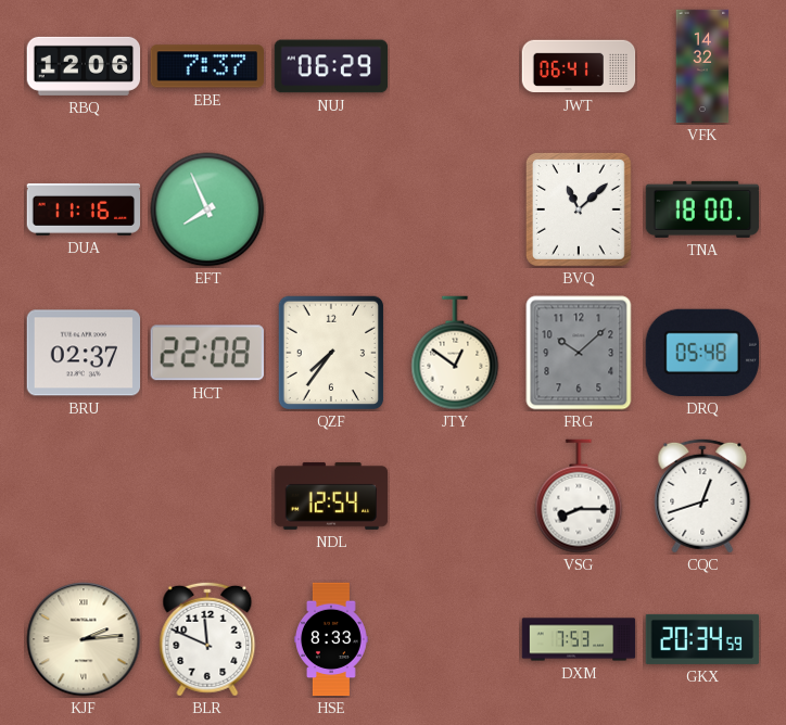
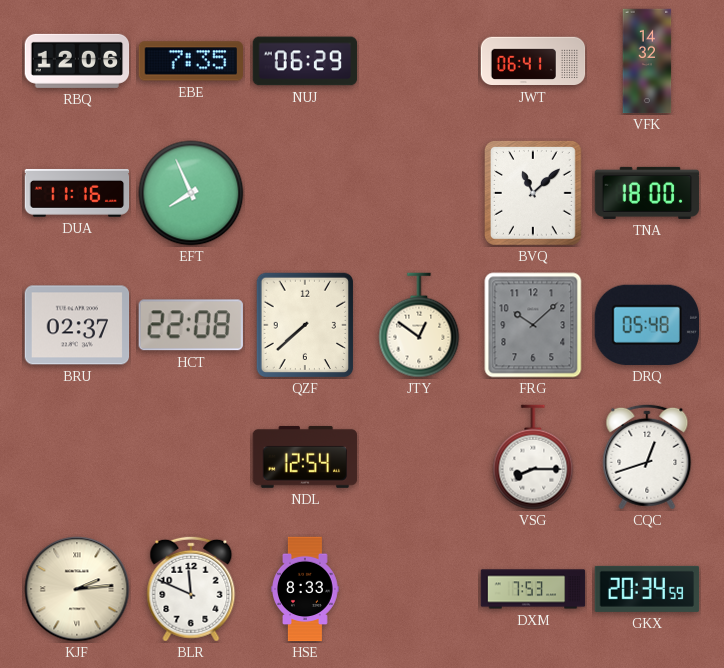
EBE: 7:37 -> 7:35 (191, 61)
QZF: 7:36 -> 7:38 (305, 325)
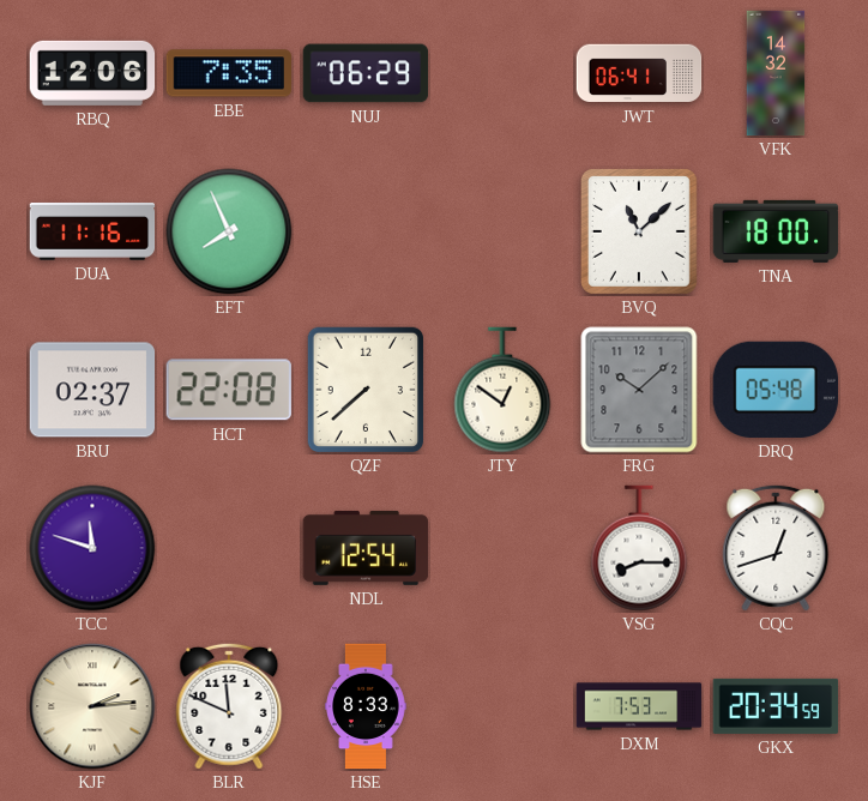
TCC: none -> 11:48 (92, 548)
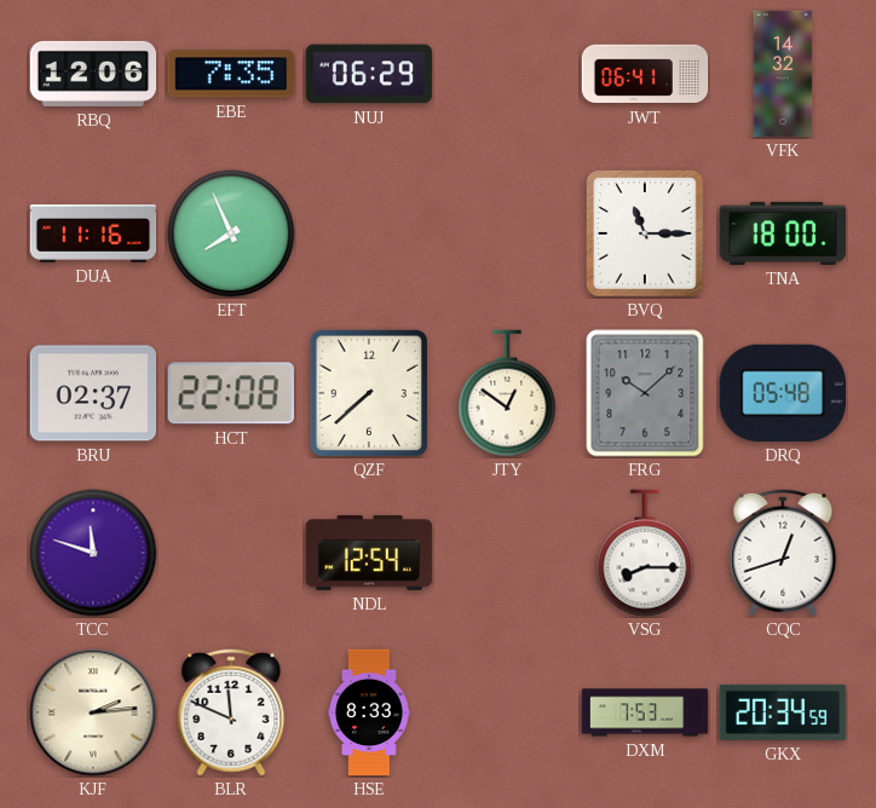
BVQ: 11:08 -> 11:15 (645, 233)
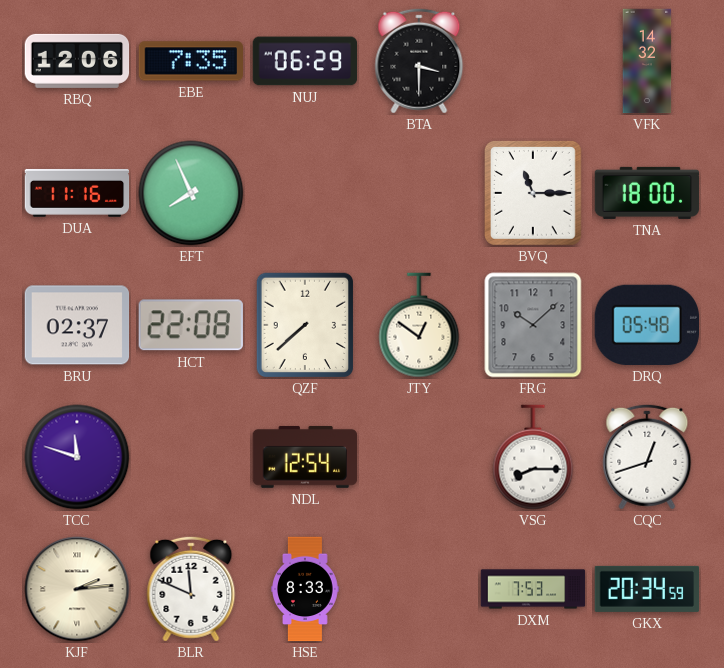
BTA: none -> 3:30 (419, 61)
JWT: 06:41 -> none (645, 74)
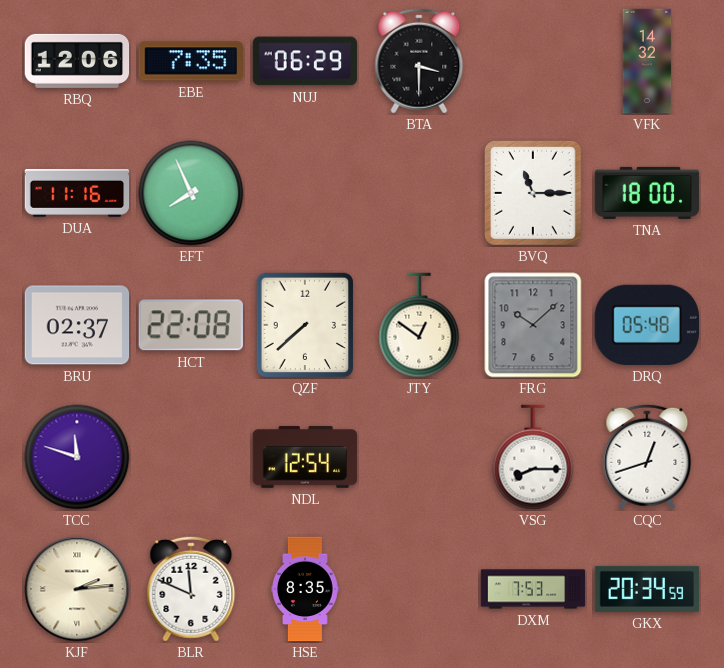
HSE: 8:33 -> 8:35 (306, 589)
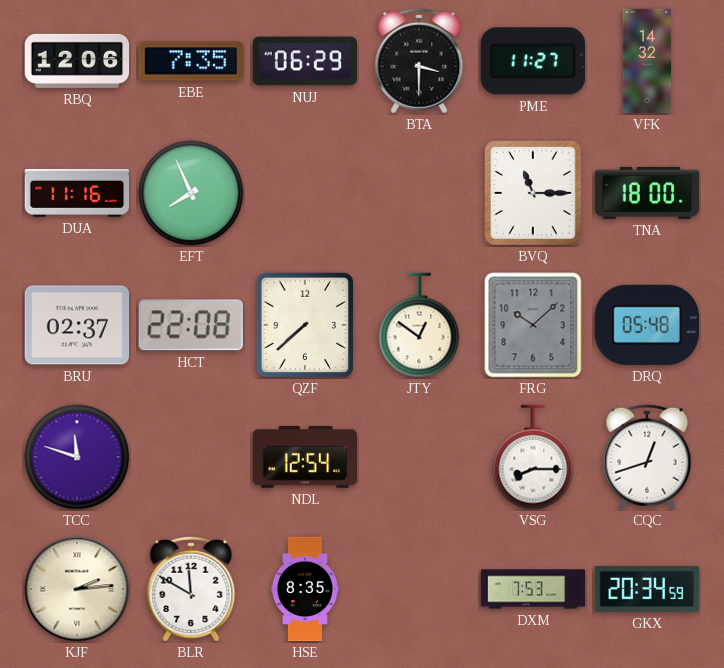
PME: none -> 11:27 (533, 61)
BLR: 11:49 -> 11:50 (191, 589)
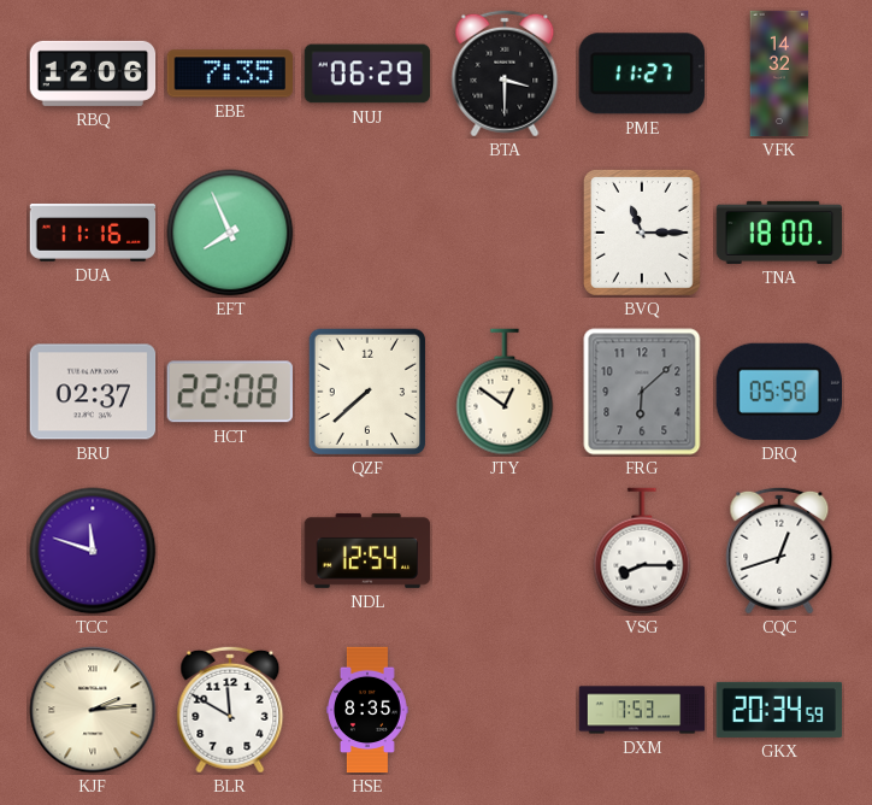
FRG: 10:08 -> 6:08 (642, 392)
DRQ: 05:48 -> 05:58 (778, 392)
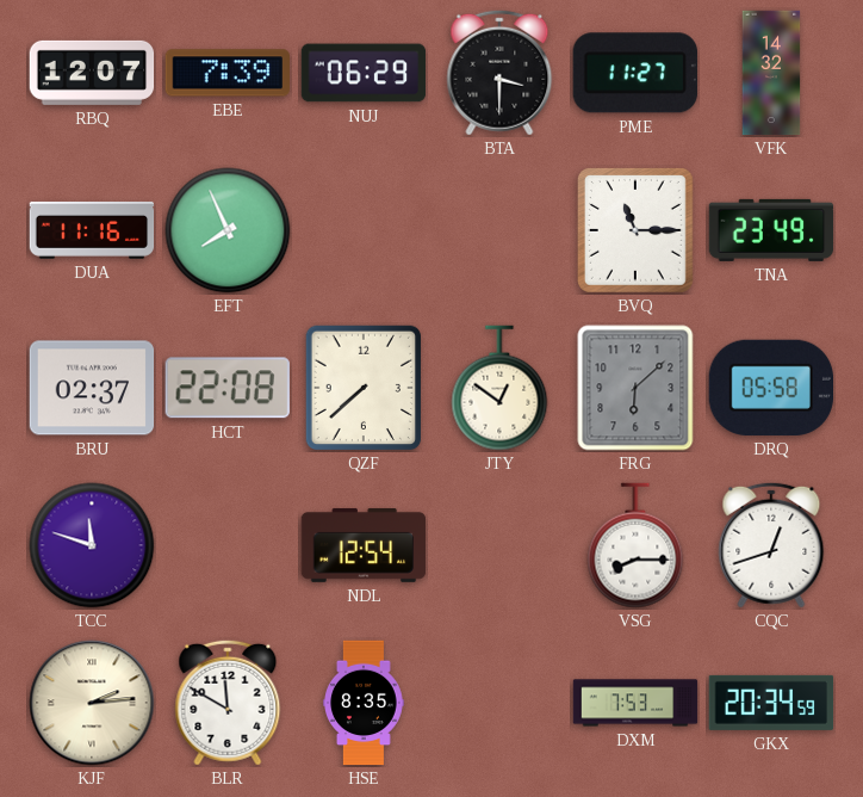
RBQ: 12:06 -> 12:07 (92, 73)
EBE: 7:35 -> 7:39 (228, 73)
TNA: 18:00 -> 23:49 (771, 230)
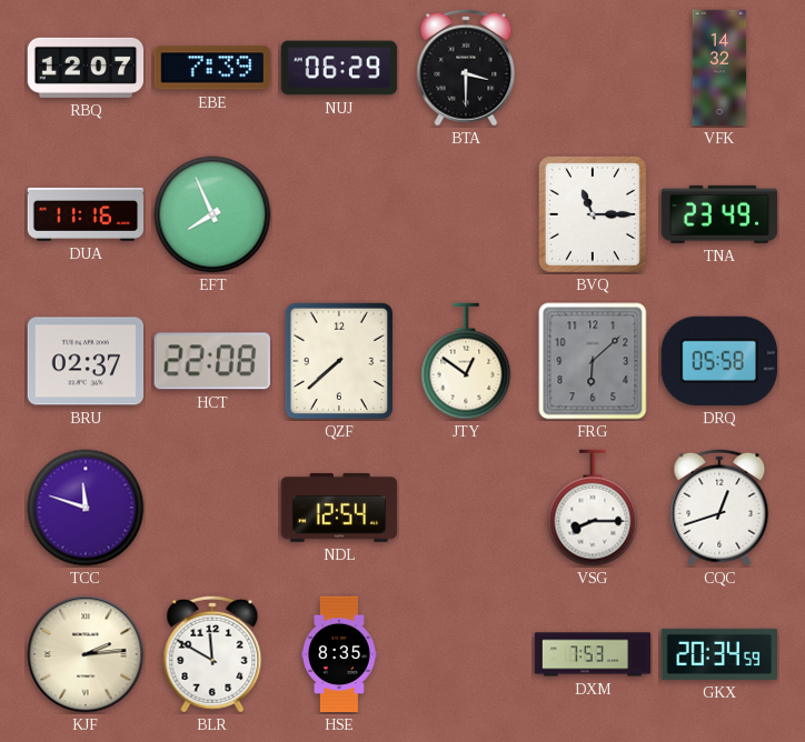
PME: 11:27 -> none (635, 73)
